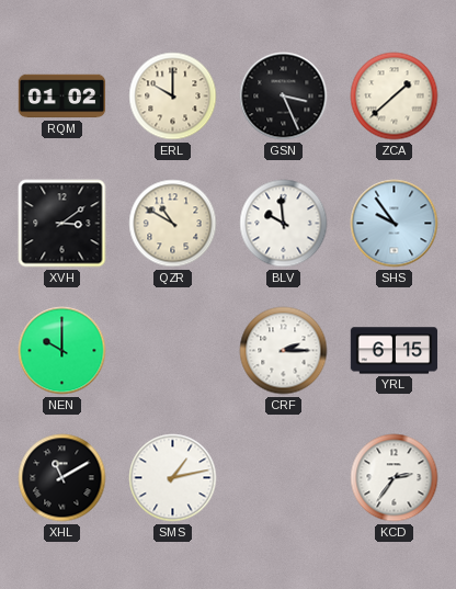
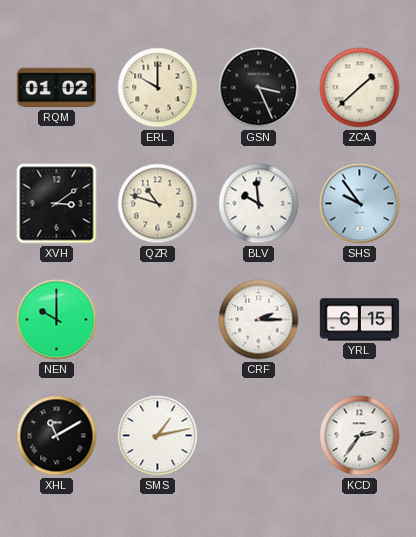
QZR: 10:50 -> 10:48 (158, 204)
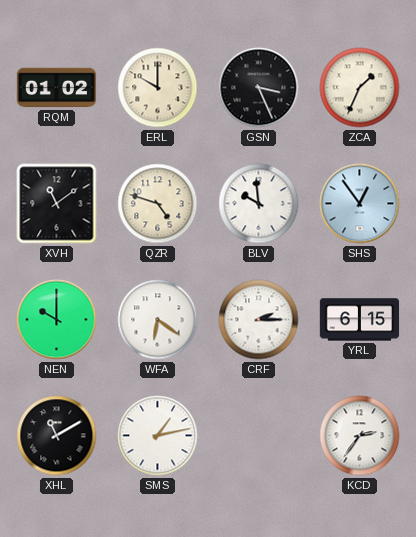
ZCA: 1:38 -> 1:34 (360, 88)
XVH: 3:09 -> 11:09 (57, 204)
QZR: 10:48 -> 4:48 (158, 204)
SHS: 9:54 -> 12:54 (360, 204)
WFA: none -> 6:21 (158, 320)
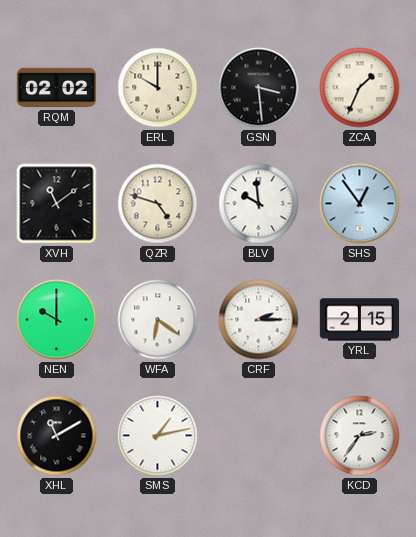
RQM: 01:02 -> 02:02 (57, 88)
GSN: 3:26 -> 3:29 (259, 88)
YRL: 6:15 -> 2:15 (360, 320)
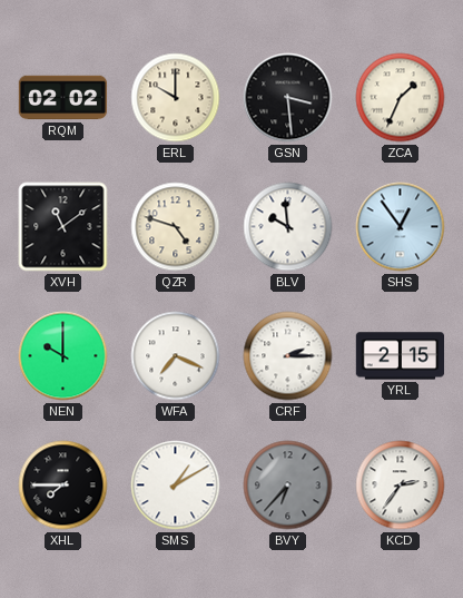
WFA: 6:21 -> 7:19 (176, 356)
XHL: 11:10 -> 7:45 (63, 486)
SMS: 1:13 -> 1:10 (176, 486)
BVY: none -> 6:37 (288, 486)
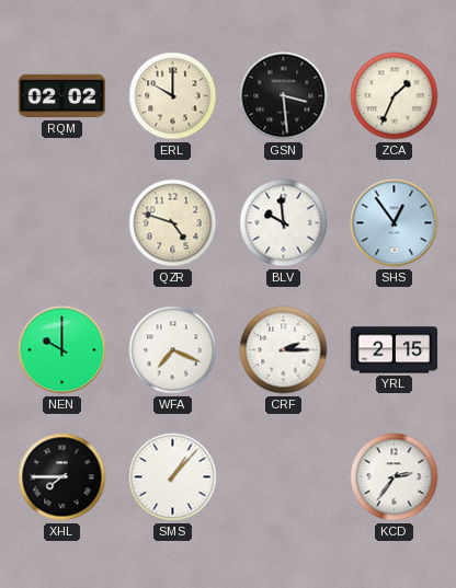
XVH: 11:09 -> none (63, 227)
SMS: 1:10 -> 1:07 (173, 477)
BVY: 6:37 -> none (288, 486)
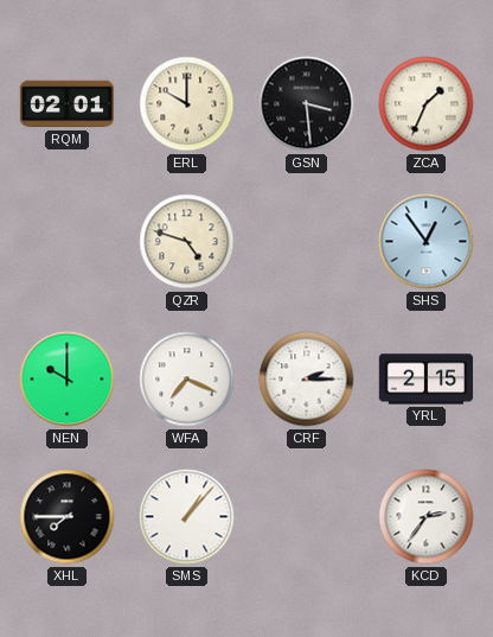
RQM: 02:02 -> 02:01 (68, 104)
BLV: 9:59 -> none (284, 223)
